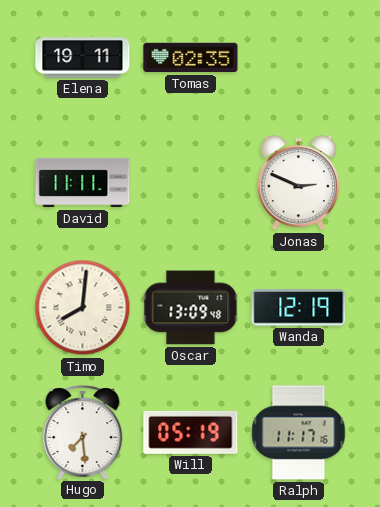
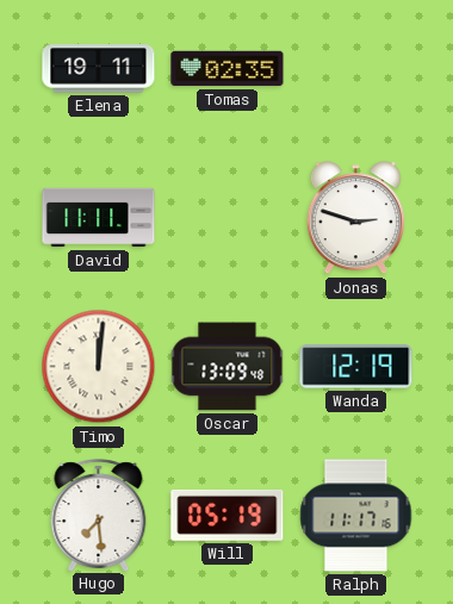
Jonas: 2:49 -> 2:48 (355, 218)
Timo: 8:01 -> 12:01 (99, 367)
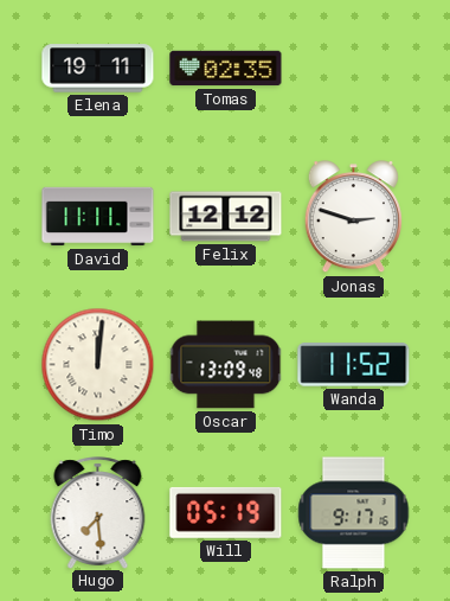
Felix: none -> 12:12 (226, 217)
Wanda: 12:19 -> 11:52 (354, 365)
Ralph: 11:17 -> 9:17 (354, 513)
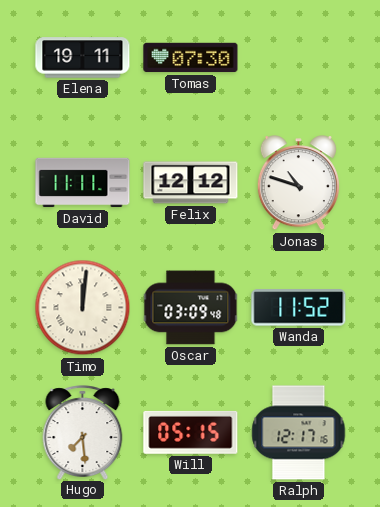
Tomas: 02:35 -> 07:30 (191, 58)
Jonas: 2:48 -> 10:48 (298, 183)
Oscar: 13:09 -> 03:09 (191, 308)
Will: 05:19 -> 05:15 (191, 432)
Ralph: 9:17 -> 12:17 (299, 433)
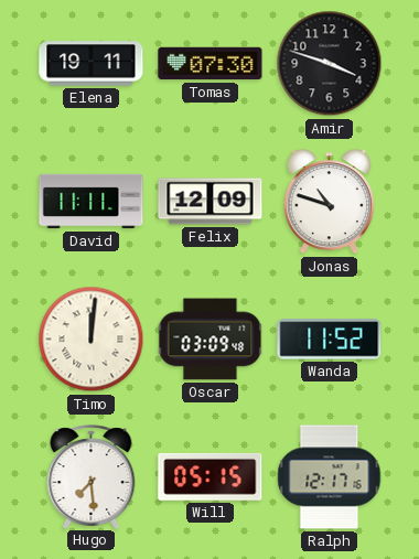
Amir: none -> 3:48 (330, 64)
Felix: 12:12 -> 12:09 (211, 202)
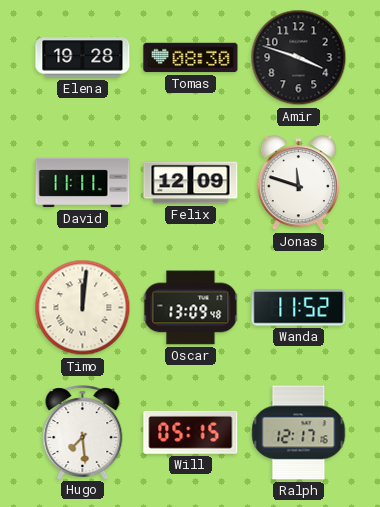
Elena: 19:11 -> 19:28 (83, 58)
Tomas: 07:30 -> 08:30 (191, 58)
Jonas: 10:48 -> 11:48 (298, 183)
Oscar: 03:09 -> 13:09 (191, 308)
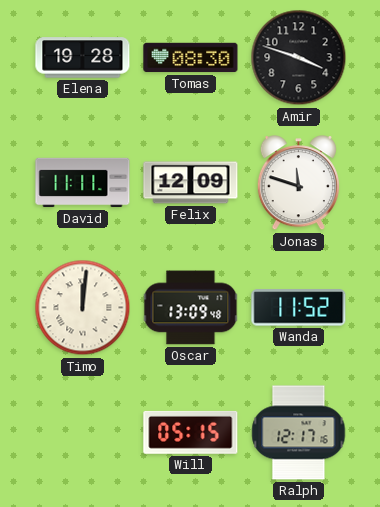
Hugo: 7:29 -> none (83, 432)
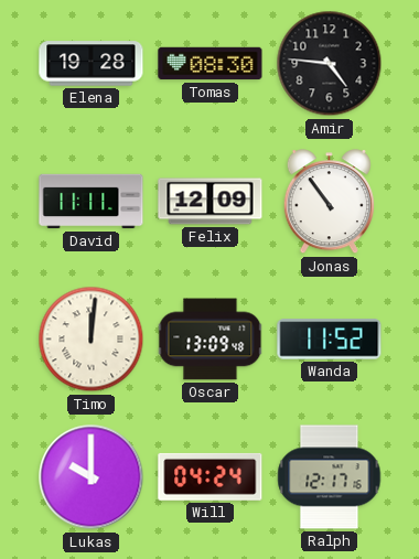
Amir: 3:48 -> 4:46 (330, 64)
Jonas: 11:48 -> 10:54 (329, 202)
Lukas: none -> 10:00 (92, 477)
Will: 05:15 -> 04:24 (211, 476)
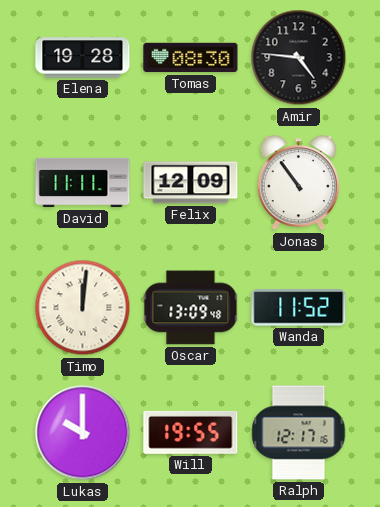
Will: 04:24 -> 19:55 (191, 432)
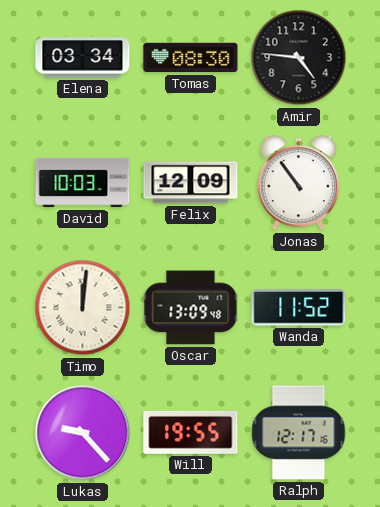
Elena: 19:28 -> 03:34 (83, 58)
David: 11:11 -> 10:03 (83, 183)
Lukas: 10:00 -> 9:23 (83, 433)
